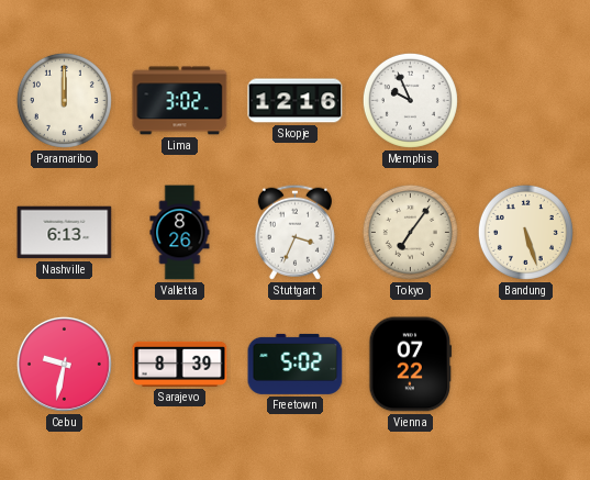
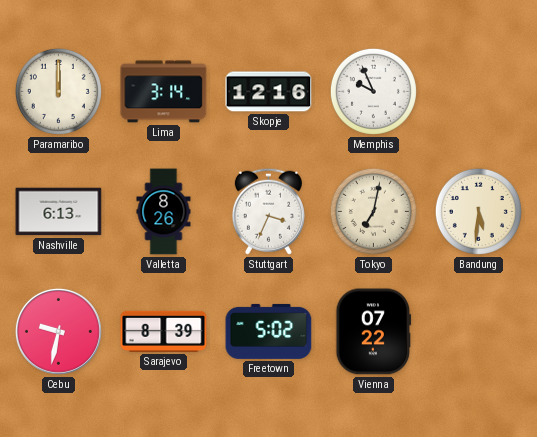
Lima: 3:02 -> 3:14 (164, 92)
Tokyo: 7:06 -> 7:02 (373, 211)
Bandung: 5:27 -> 5:31 (478, 211)
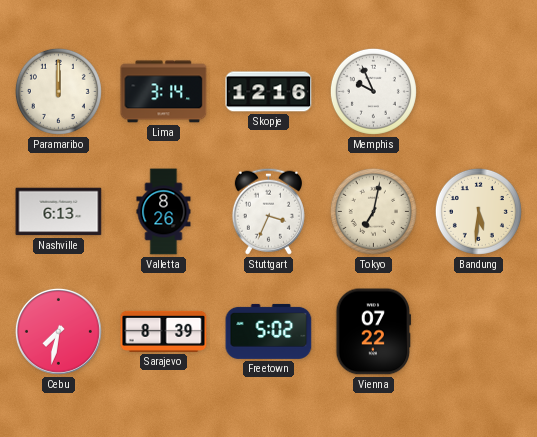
Cebu: 9:32 -> 7:32 (58, 331)
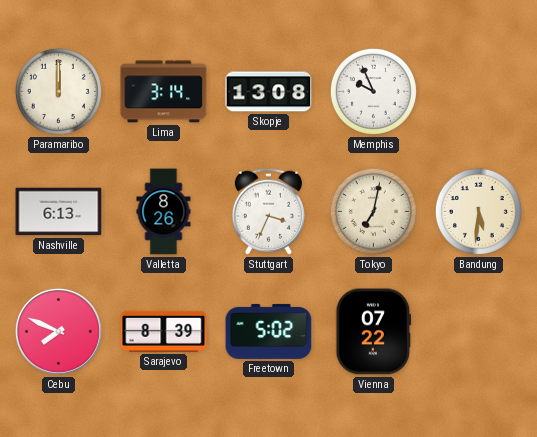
Skopje: 12:16 -> 13:08 (269, 92)
Cebu: 7:32 -> 7:49 (58, 331)
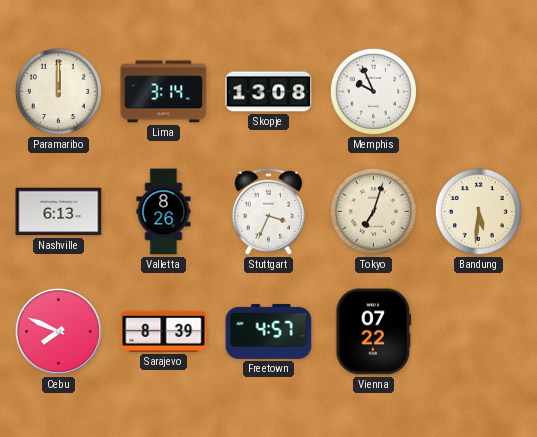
Tokyo: 7:02 -> 7:03 (373, 211)
Freetown: 5:02 -> 4:57 (269, 331)
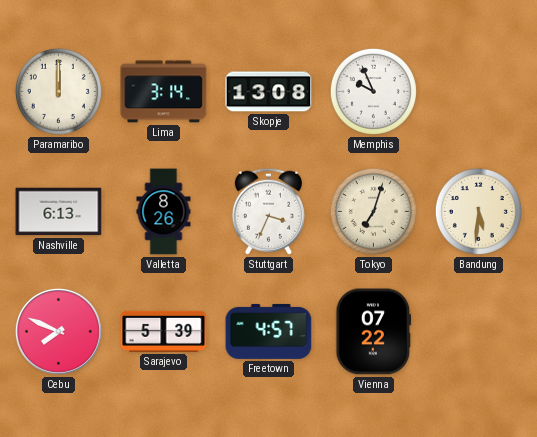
Sarajevo: 8:39 -> 5:39 (164, 331)
